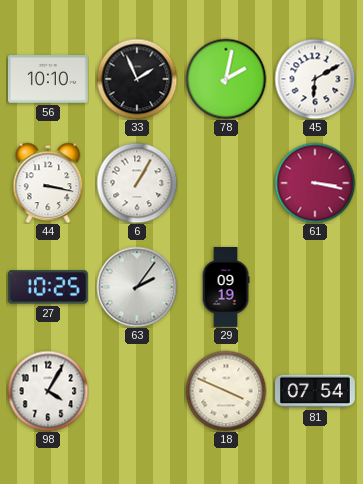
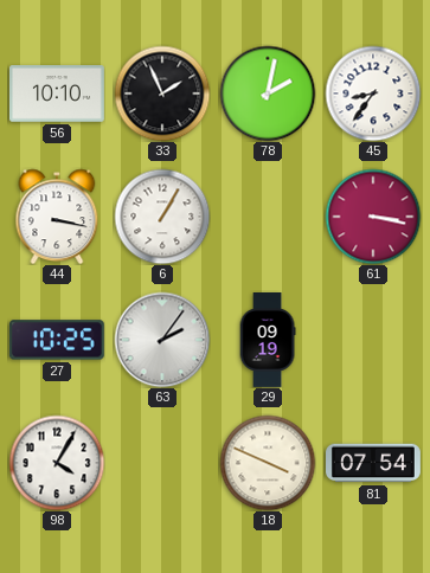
45: 6:10 -> 8:36 (373, 94)
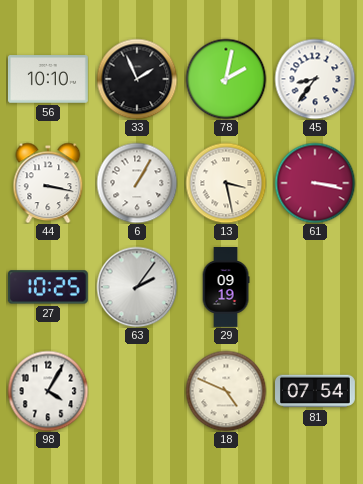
13: none -> 3:28 (226, 183)
18: 3:49 -> 4:49 (226, 391)
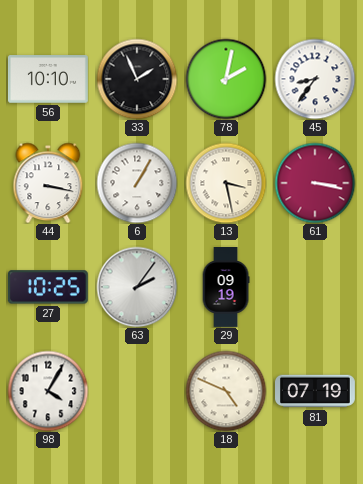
81: 07:54 -> 07:19 (316, 391)
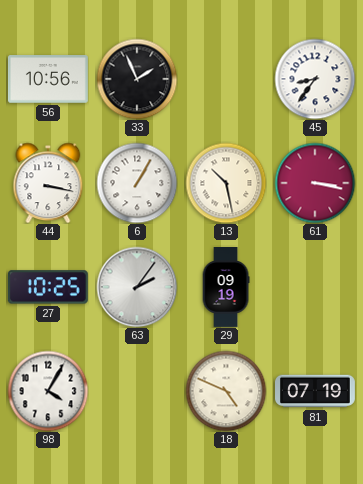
56: 10:10 -> 10:56 (48, 79)
78: 2:02 -> none (226, 79)
13: 3:28 -> 10:28 (226, 183)
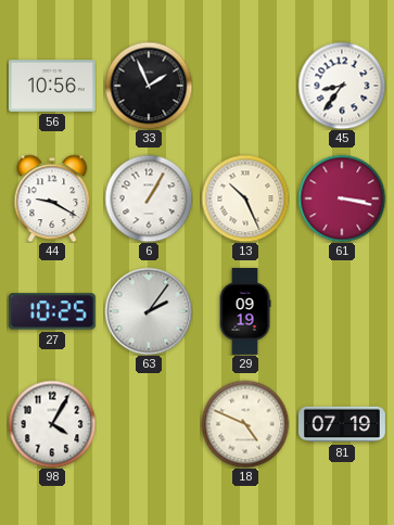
44: 3:17 -> 9:20 (52, 199)
13: 10:28 -> 10:26 (245, 199)
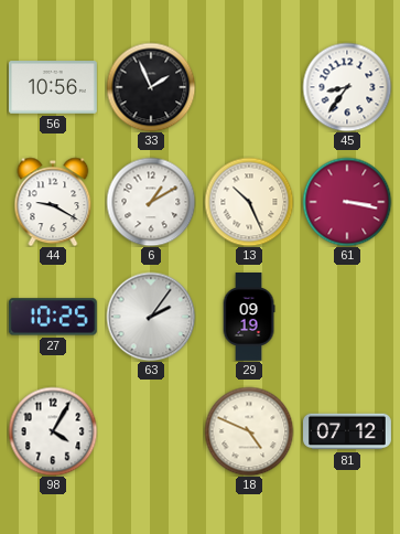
6: 1:05 -> 1:10 (151, 202)
81: 07:19 -> 07:12 (348, 431)
